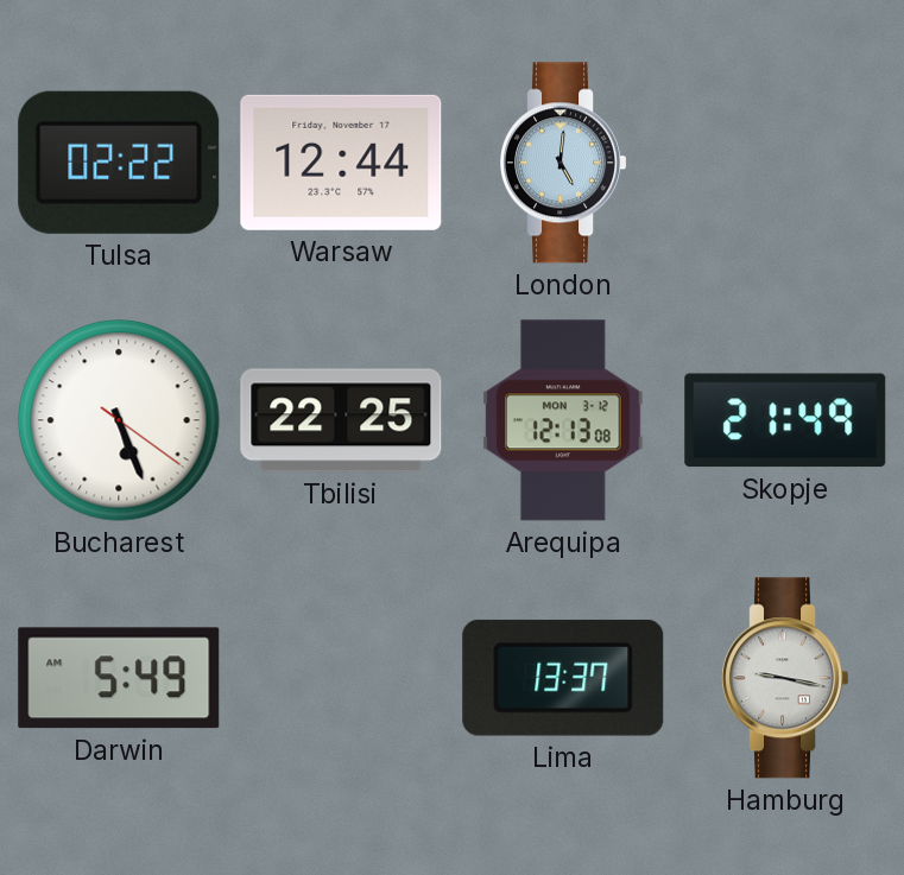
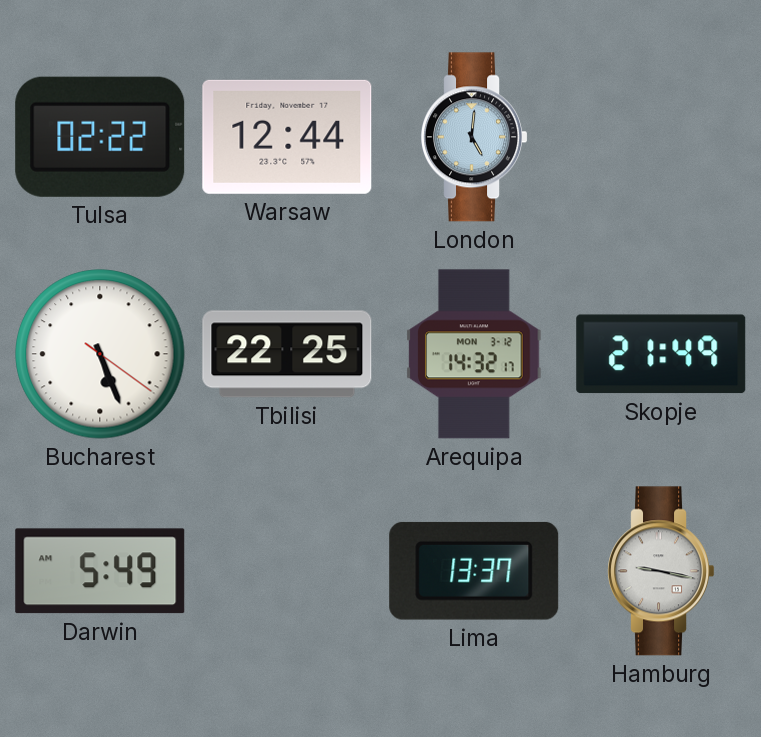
Arequipa: 12:13 -> 14:32 (474, 354)
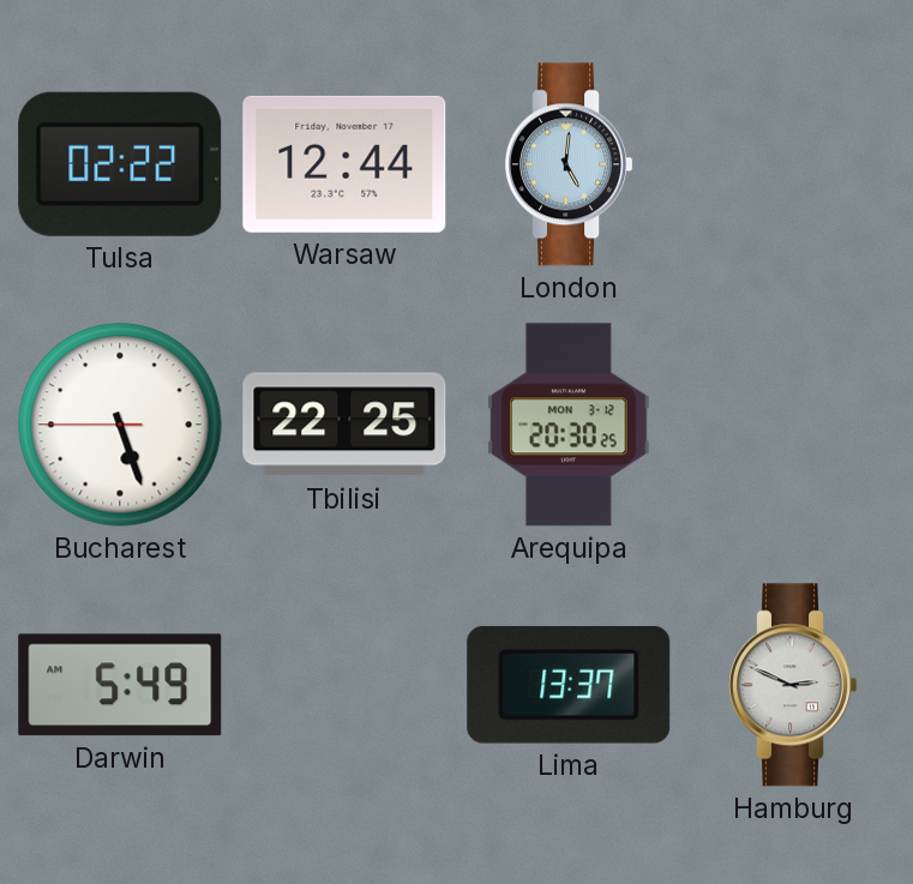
Bucharest: 5:26:21 -> 5:26:45 (120, 425)
Arequipa: 14:32 -> 20:30 (569, 425)
Skopje: 21:49 -> none (661, 354)
Hamburg: 9:17 -> 2:49 (793, 685)
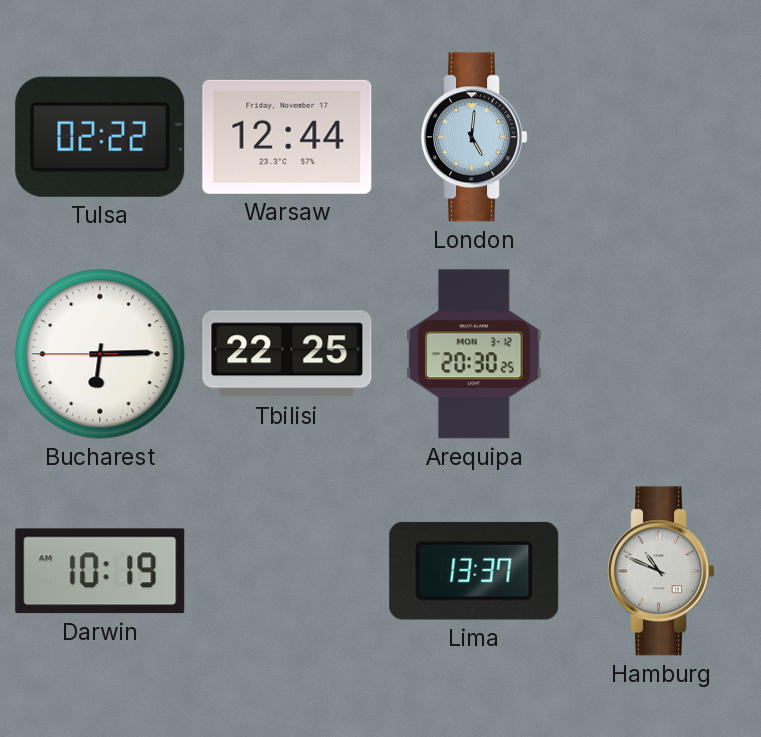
Bucharest: 5:26 -> 6:14 (100, 354)
Darwin: 5:49 -> 10:19 (100, 571)
Hamburg: 2:49 -> 10:49 (661, 571)
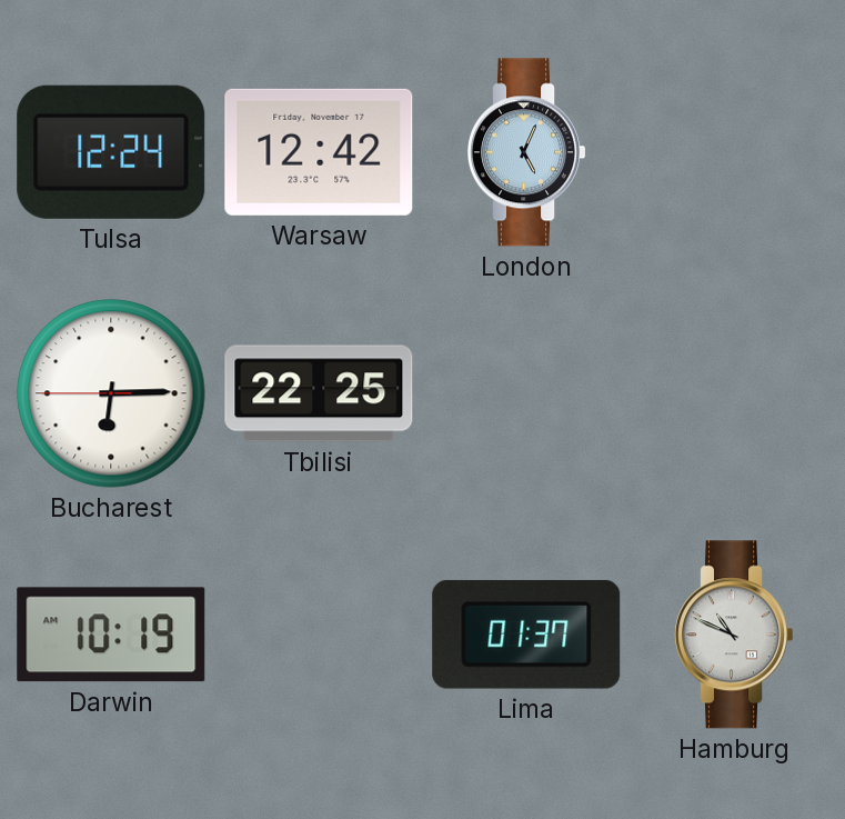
Tulsa: 02:22 -> 12:24 (111, 152)
Warsaw: 12:44 -> 12:42 (319, 152)
London: 5:01 -> 5:04 (526, 152)
Arequipa: 20:30 -> none (474, 354)
Lima: 13:37 -> 01:37 (526, 635)
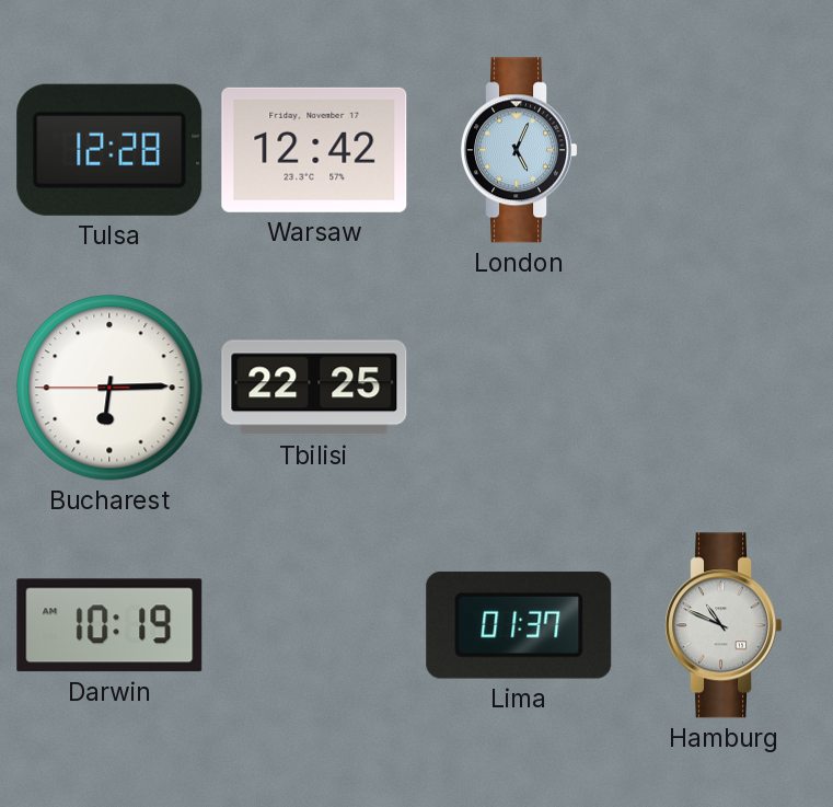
Tulsa: 12:24 -> 12:28 (109, 150)
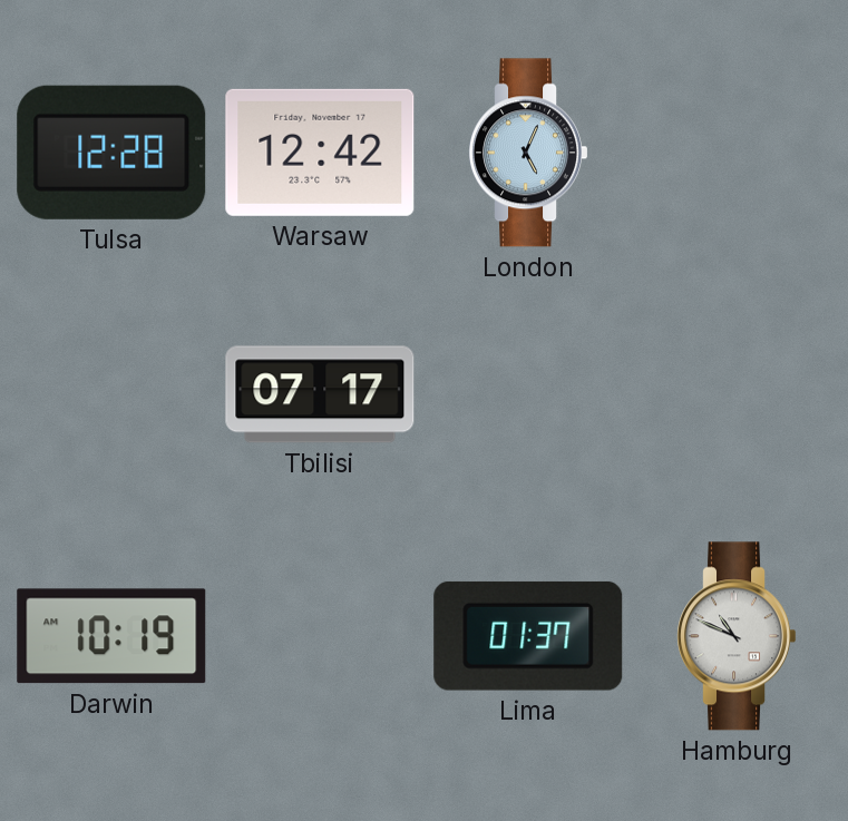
Bucharest: 6:14 -> none (109, 388)
Tbilisi: 22:25 -> 07:17 (320, 394)
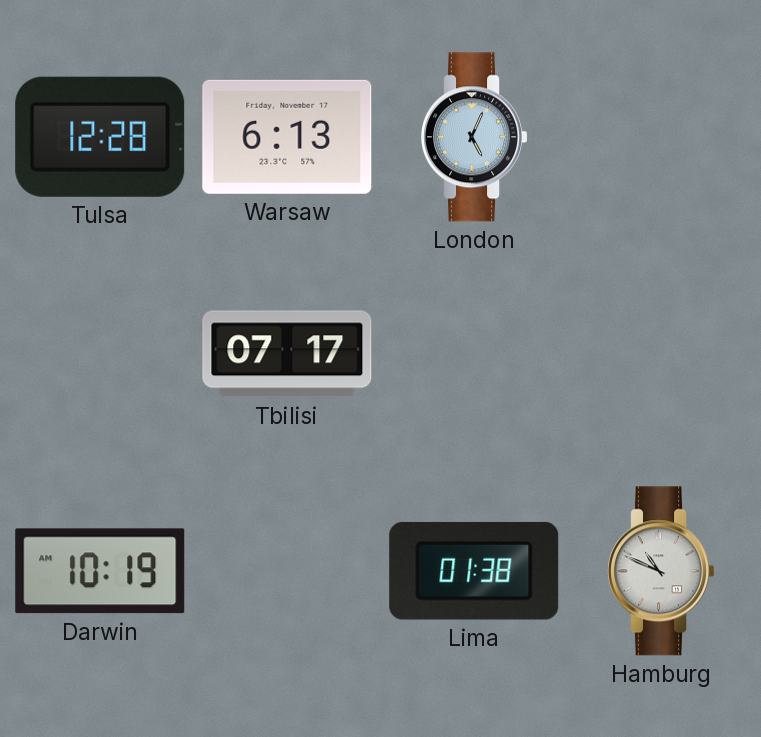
Warsaw: 12:42 -> 6:13 (287, 137)
Lima: 01:37 -> 01:38 (474, 571)
